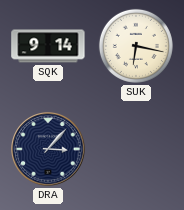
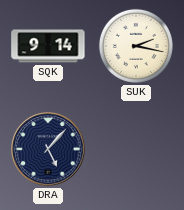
SUK: 6:17 -> 2:17 (136, 46)
DRA: 3:07 -> 5:07 (48, 149)
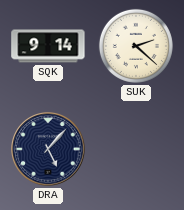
SUK: 2:17 -> 2:22 (136, 46)
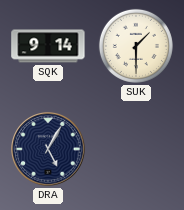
SUK: 2:22 -> 1:30 (136, 46)
DRA: 5:07 -> 5:05 (48, 149)
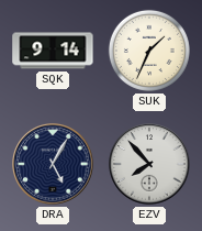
SUK: 1:30 -> 1:34 (149, 51)
EZV: none -> 7:53 (149, 164)
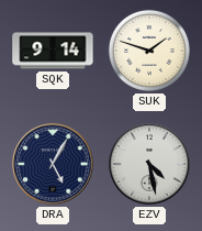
SUK: 1:34 -> 1:48 (149, 51)
EZV: 7:53 -> 4:28 (149, 164)
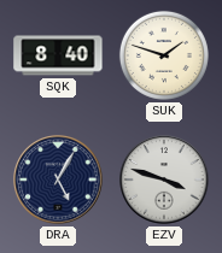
SQK: 9:14 -> 8:40 (58, 55)
EZV: 4:28 -> 3:48 (164, 180)
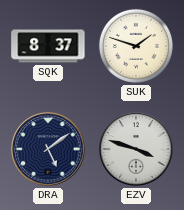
SQK: 8:40 -> 8:37 (48, 46)
DRA: 5:05 -> 5:09 (48, 149)
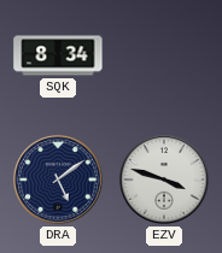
SQK: 8:37 -> 8:34 (58, 55)
SUK: 1:48 -> none (136, 46)
